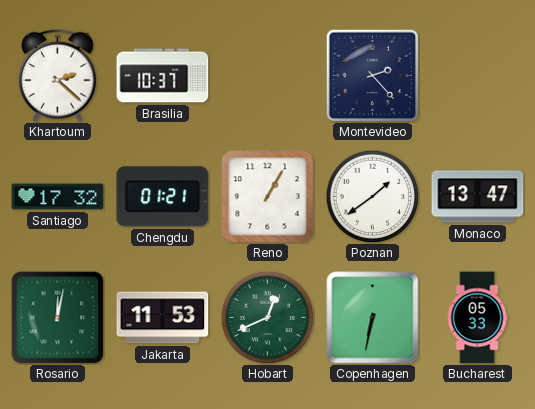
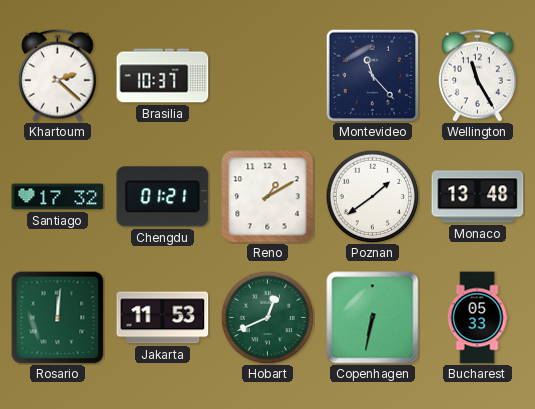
Montevideo: 2:23 -> 11:23 (372, 75)
Wellington: none -> 11:25 (478, 75)
Reno: 1:05 -> 1:10 (268, 197)
Monaco: 13:47 -> 13:48 (478, 197)
Rosario: 12:02 -> 12:01 (58, 318)
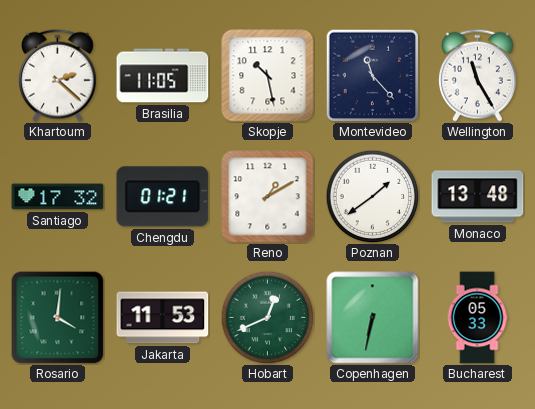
Brasilia: 10:37 -> 11:05 (163, 76)
Skopje: none -> 10:28 (268, 76)
Rosario: 12:01 -> 4:01 (58, 318)
